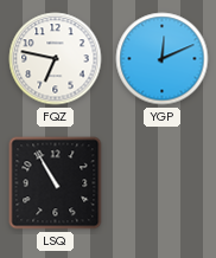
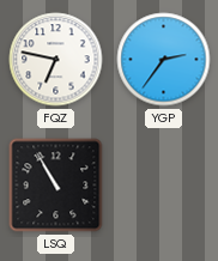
YGP: 12:11 -> 2:36 (164, 60)
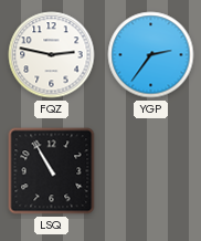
FQZ: 6:47 -> 2:47 (52, 55)
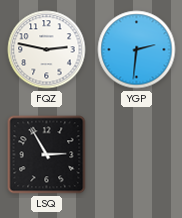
YGP: 2:36 -> 2:31 (137, 50)
LSQ: 10:55 -> 2:55 (47, 155)
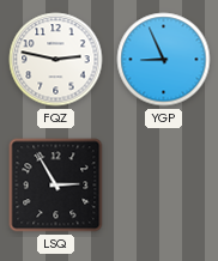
YGP: 2:31 -> 8:56 (164, 60)
